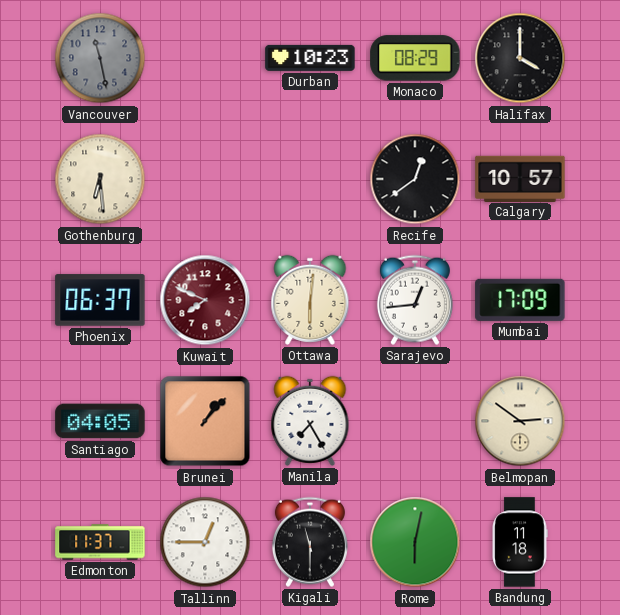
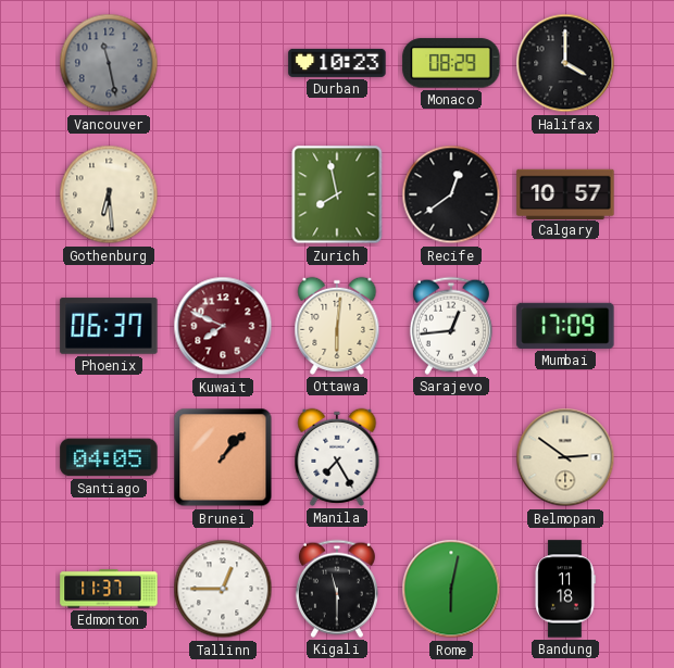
Zurich: none -> 7:58 (337, 194)
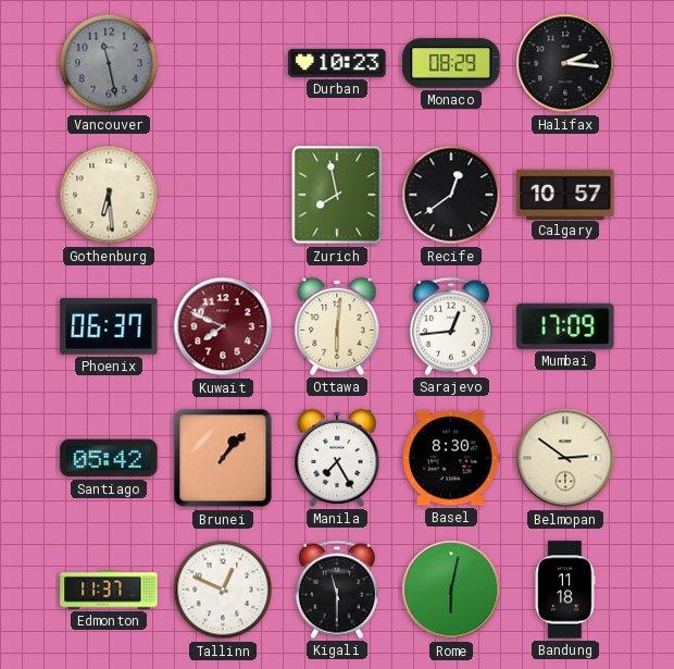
Halifax: 4:00 -> 2:16 (565, 63)
Santiago: 04:05 -> 05:42 (109, 458)
Basel: none -> 8:30 (451, 458)
Tallinn: 12:45 -> 12:49 (223, 590)
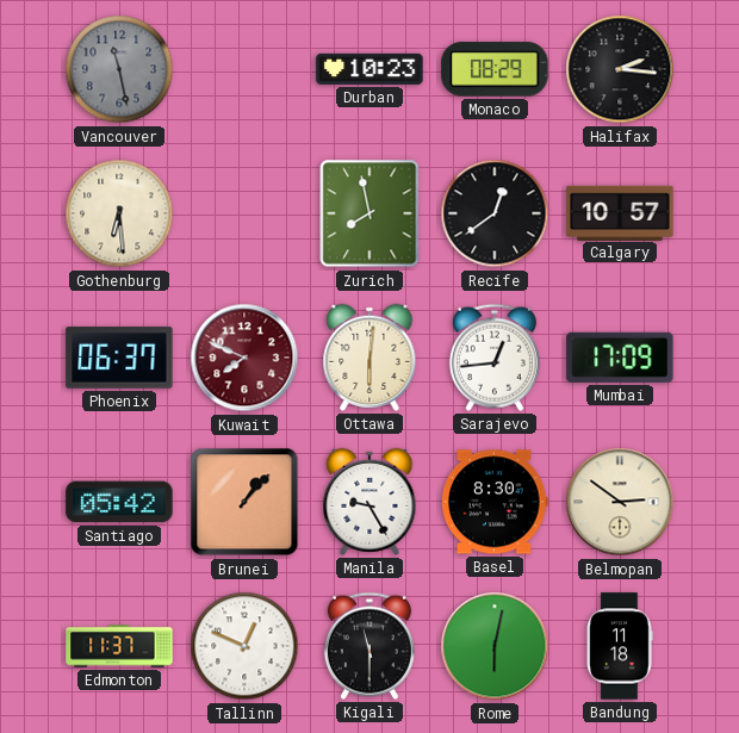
Manila: 7:25 -> 9:25 (369, 502)
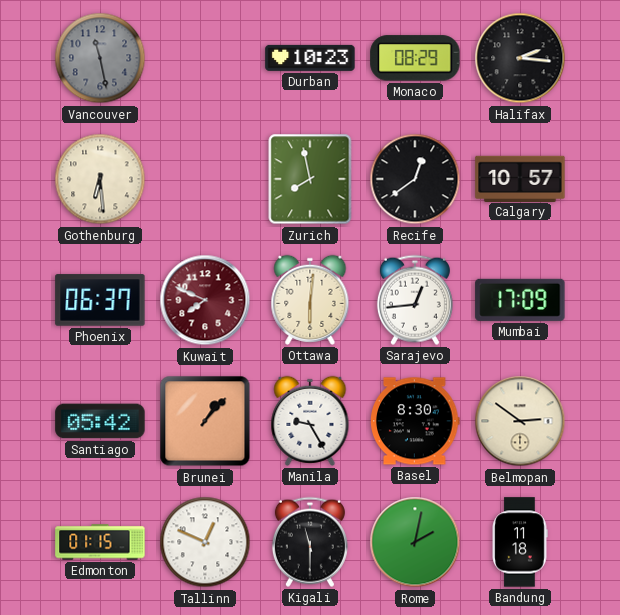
Edmonton: 11:37 -> 01:15 (100, 542)
Rome: 6:02 -> 2:02 (415, 542)
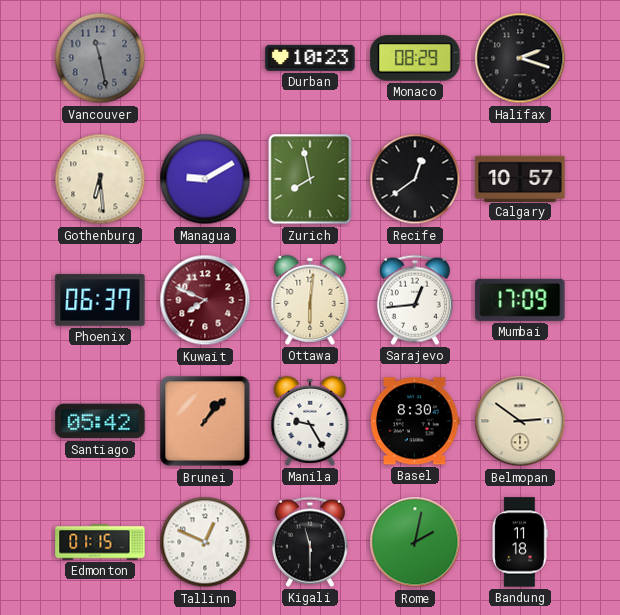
Halifax: 2:16 -> 2:18 (520, 58)
Managua: none -> 9:10 (205, 179)
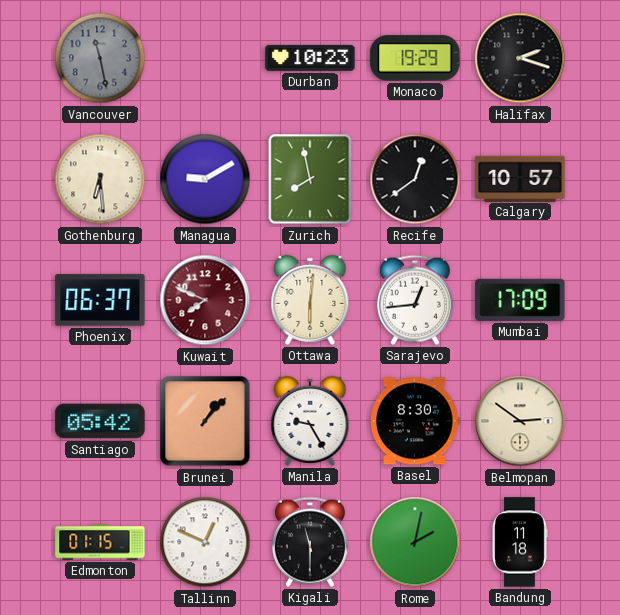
Monaco: 08:29 -> 19:29 (415, 58)
